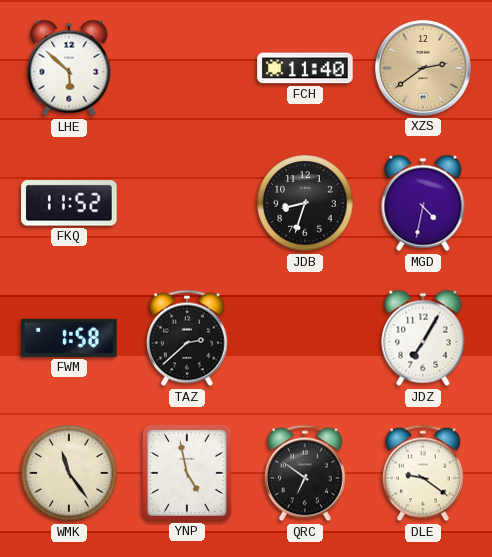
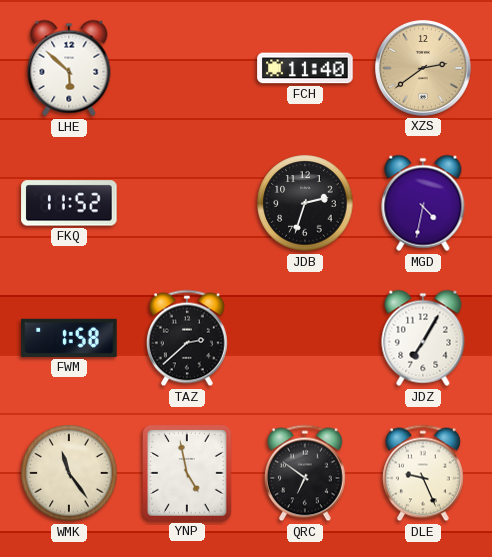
JDB: 8:33 -> 2:33 (305, 203)
DLE: 9:21 -> 9:26 (423, 473)
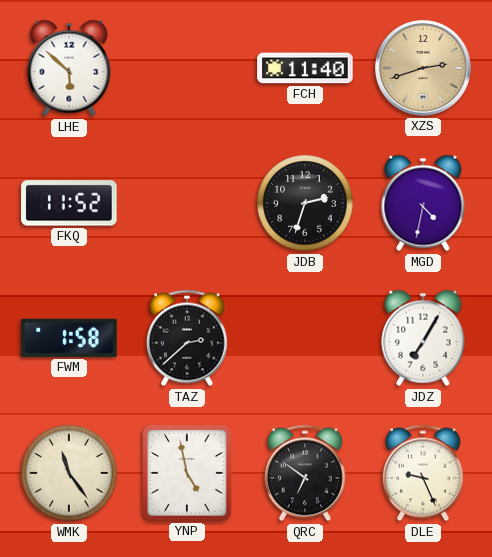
XZS: 2:39 -> 2:42 (423, 68)
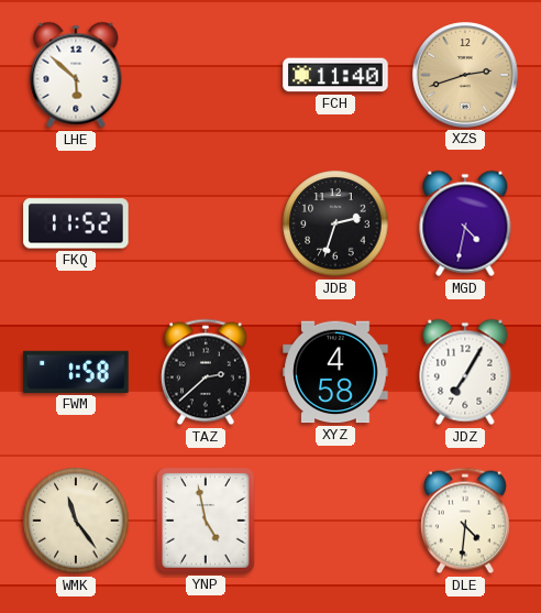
XYZ: none -> 4:58 (335, 372)
QRC: 6:51 -> none (305, 473)
DLE: 9:26 -> 4:31 (465, 521)
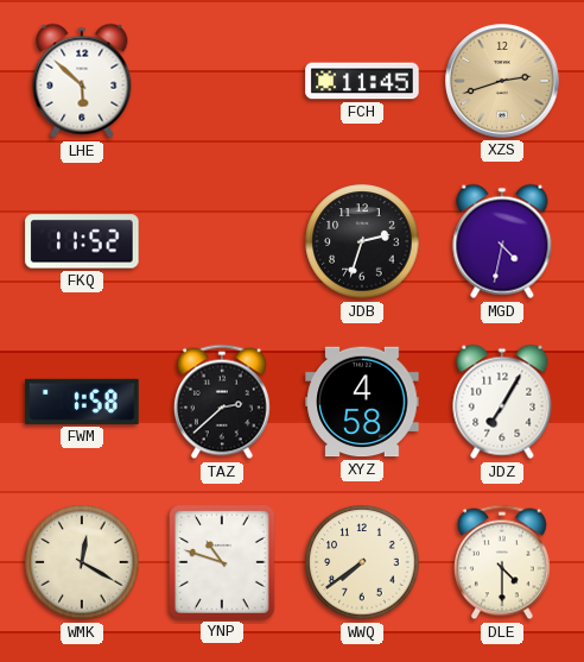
FCH: 11:40 -> 11:45 (362, 81)
WMK: 11:24 -> 12:20 (82, 562)
YNP: 4:58 -> 10:48 (223, 562)
WWQ: none -> 7:39 (362, 562)
DLE: 4:31 -> 4:30 (502, 562)
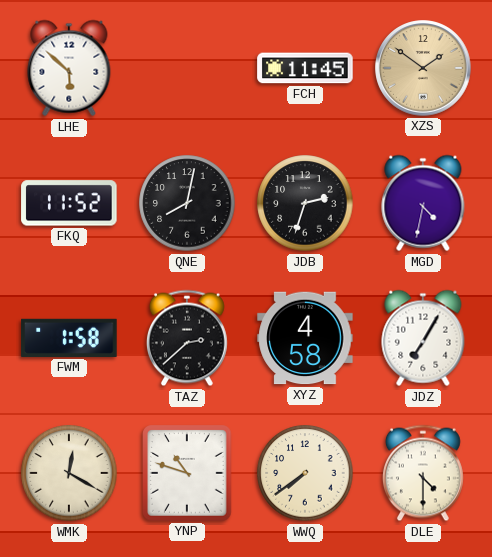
XZS: 2:42 -> 1:51 (423, 68)
QNE: none -> 8:02 (187, 203)
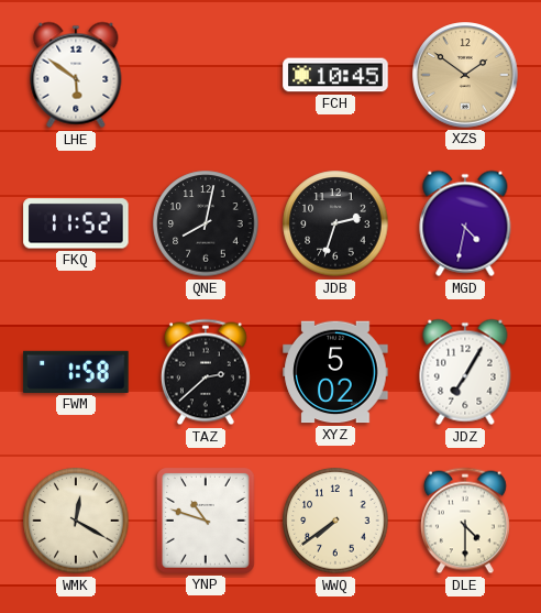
LHE: 5:52 -> 5:51 (76, 75)
FCH: 11:45 -> 10:45 (335, 75)
XYZ: 4:58 -> 5:02 (335, 372)
